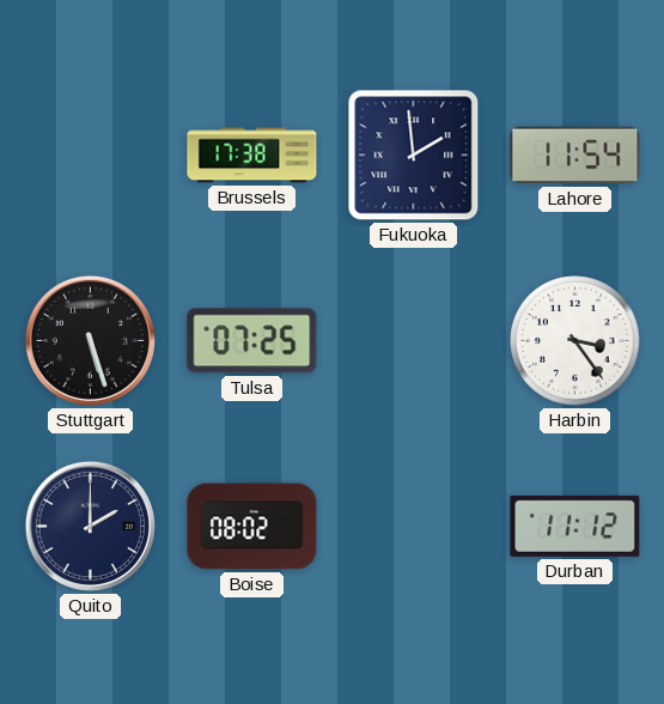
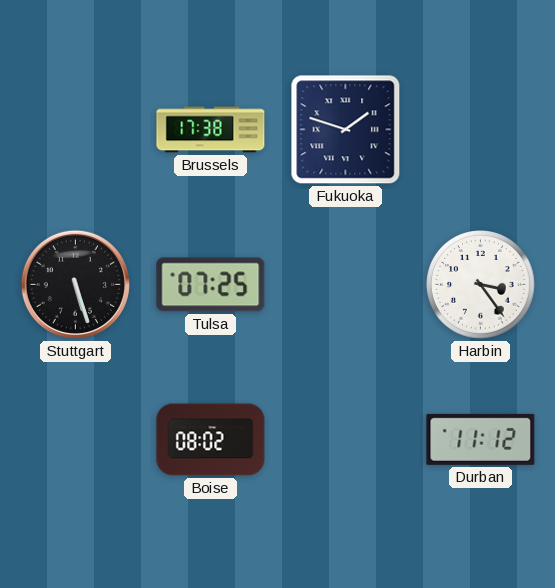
Fukuoka: 1:59 -> 1:48 (346, 130)
Lahore: 11:54 -> none (575, 156)
Quito: 2:00 -> none (90, 526)
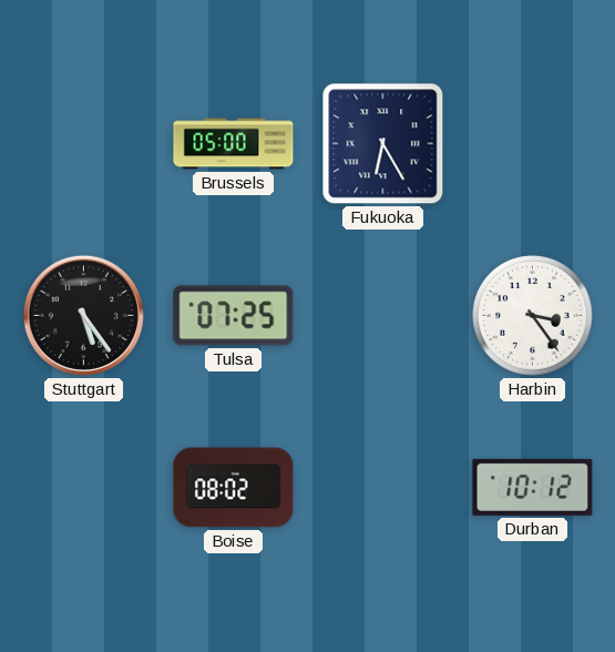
Brussels: 17:38 -> 05:00 (234, 144)
Fukuoka: 1:48 -> 6:25 (383, 144)
Stuttgart: 5:27 -> 5:24 (83, 315)
Durban: 11:12 -> 10:12 (533, 487)
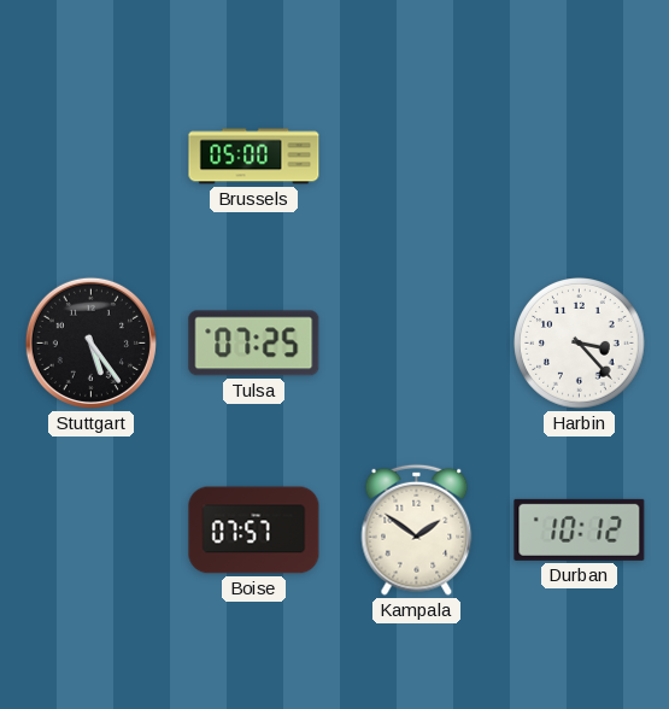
Fukuoka: 6:25 -> none (383, 144)
Harbin: 3:24 -> 3:23 (580, 344)
Boise: 08:02 -> 07:57 (254, 531)
Kampala: none -> 1:51 (417, 529)
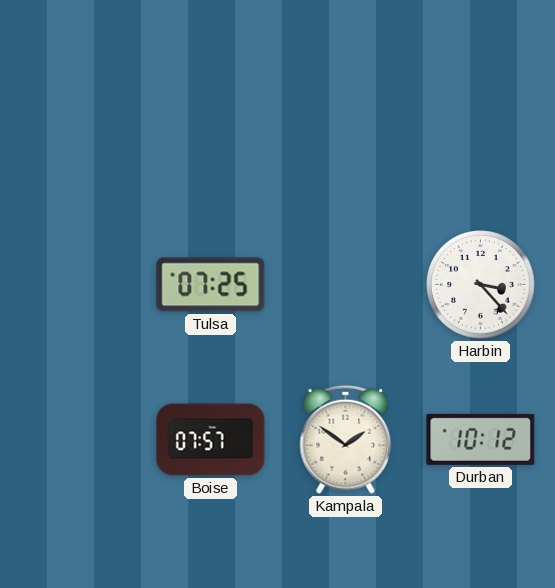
Brussels: 05:00 -> none (254, 157)
Stuttgart: 5:24 -> none (90, 342)
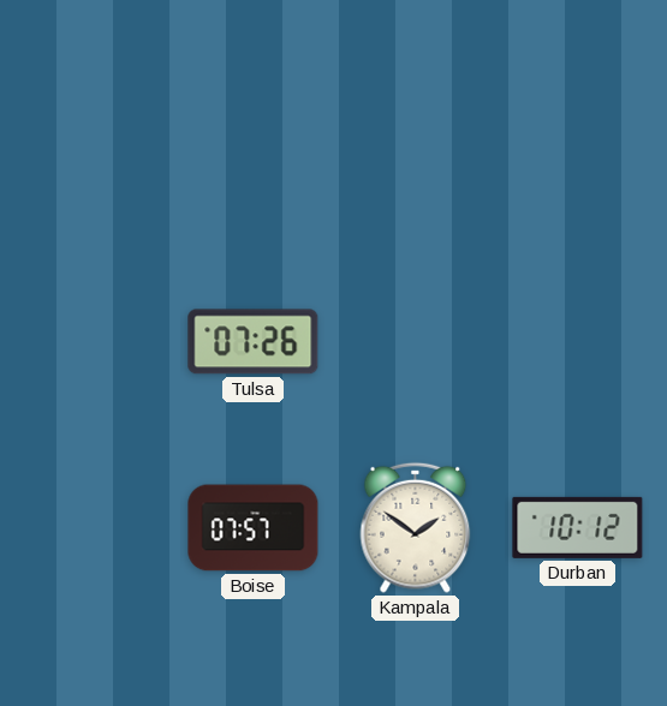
Tulsa: 07:25 -> 07:26 (254, 342)
Harbin: 3:23 -> none (481, 285)
